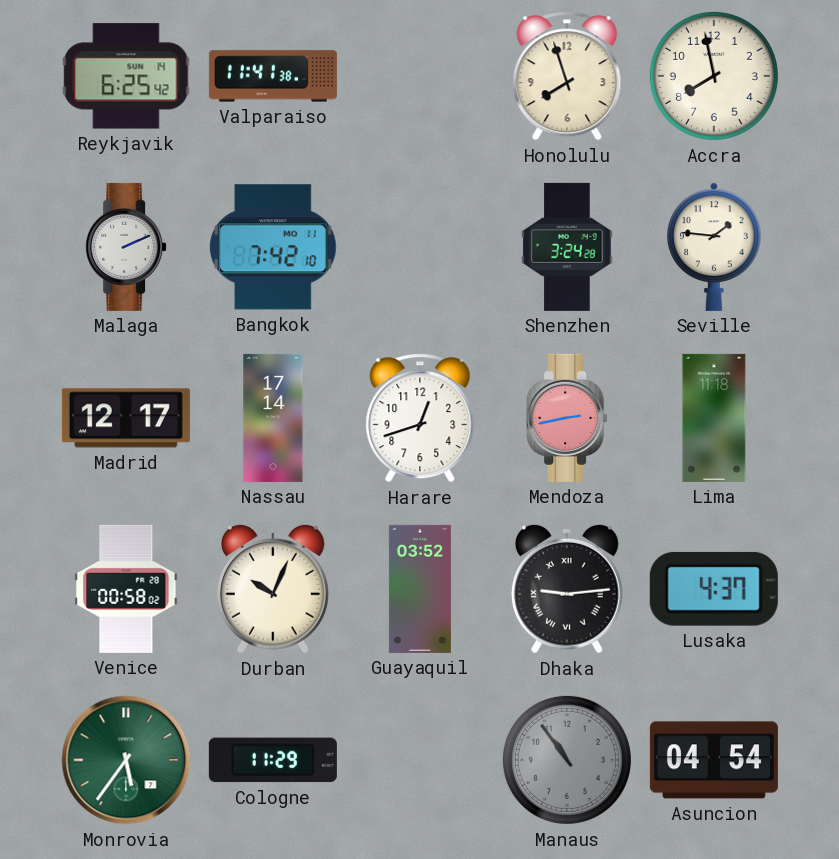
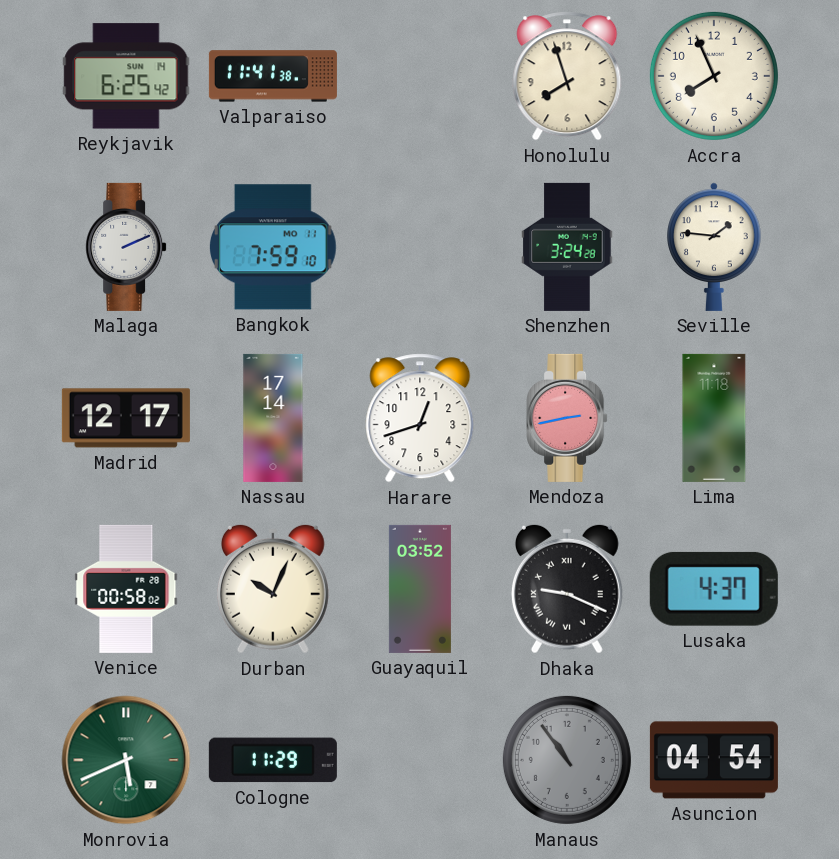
Accra: 7:58 -> 7:56 (714, 76)
Bangkok: 7:42 -> 7:59 (274, 247)
Dhaka: 9:14 -> 9:19 (567, 589)
Monrovia: 5:36 -> 5:41 (126, 760)
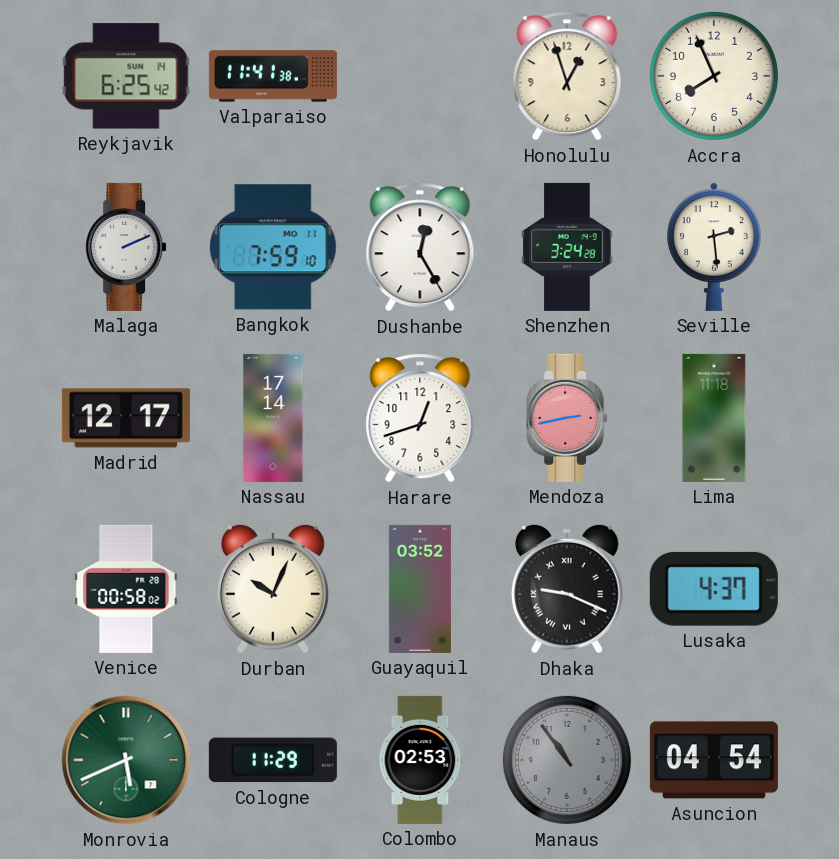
Honolulu: 7:57 -> 12:57 (567, 76)
Dushanbe: none -> 12:25 (420, 247)
Seville: 1:46 -> 2:29 (714, 247)
Colombo: none -> 02:53 (420, 760)
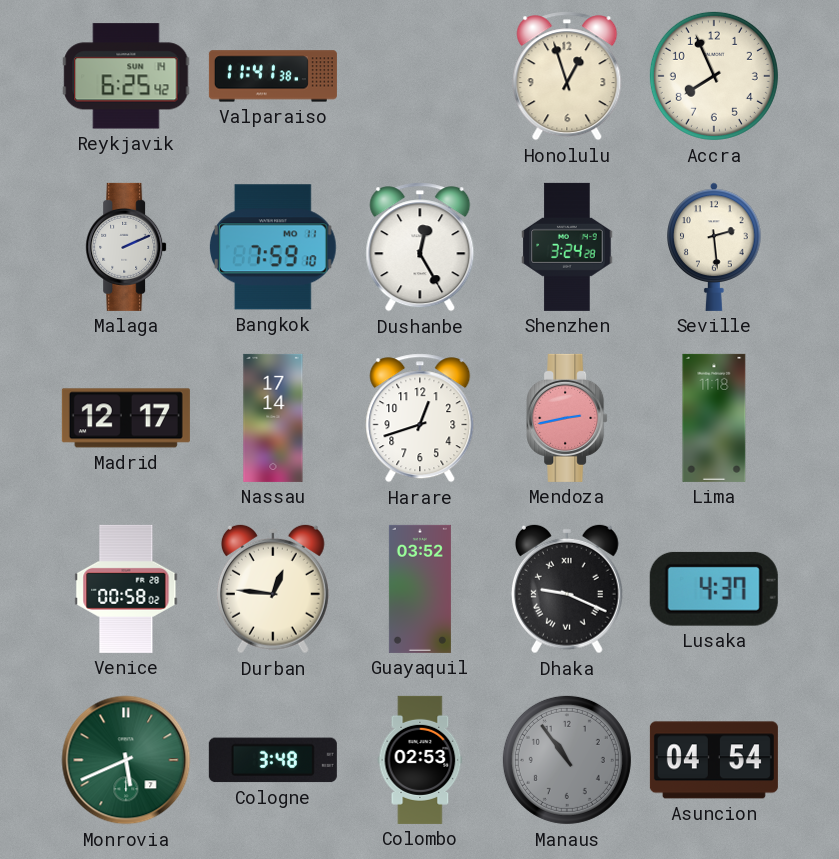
Durban: 10:04 -> 12:46 (273, 589)
Cologne: 11:29 -> 3:48 (273, 760)
